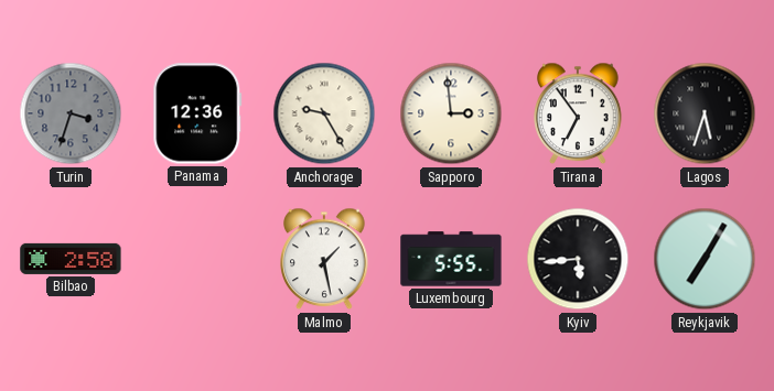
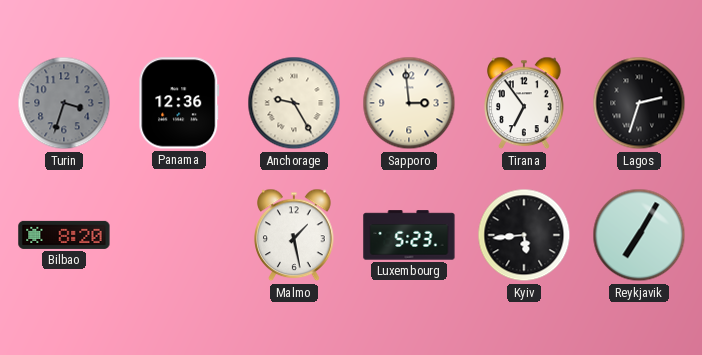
Lagos: 5:33 -> 2:33 (639, 103)
Bilbao: 2:58 -> 8:20 (64, 235)
Luxembourg: 5:55 -> 5:23 (409, 235)
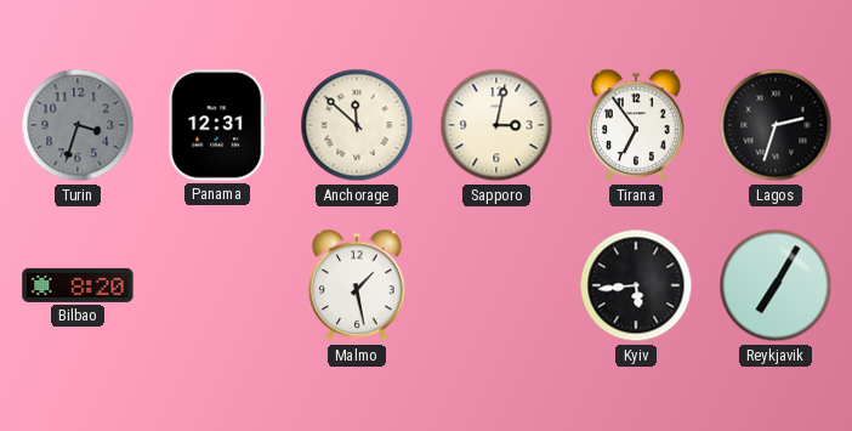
Panama: 12:36 -> 12:31 (217, 125)
Anchorage: 9:25 -> 11:52 (357, 125)
Sapporo: 2:59 -> 3:02 (496, 125)
Luxembourg: 5:23 -> none (409, 235)
